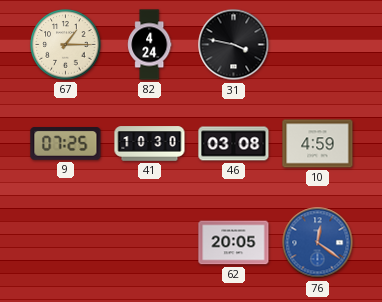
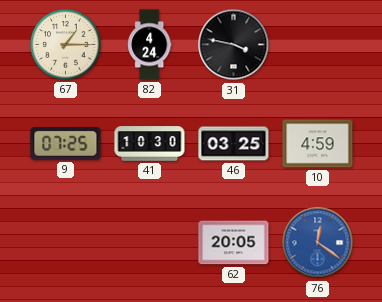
46: 03:08 -> 03:25 (234, 144)
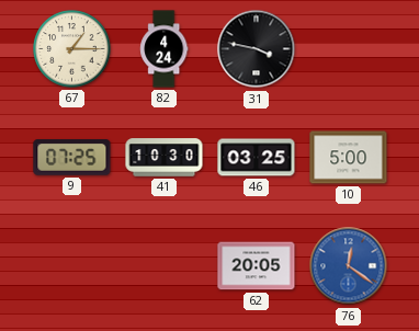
10: 4:59 -> 5:00 (349, 158)
